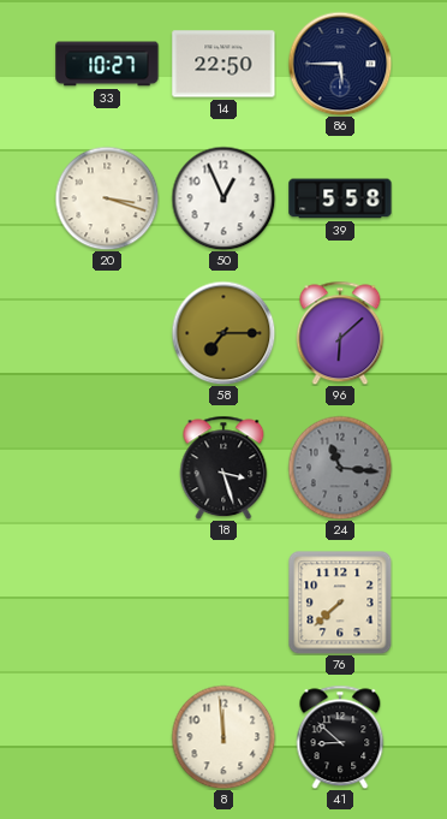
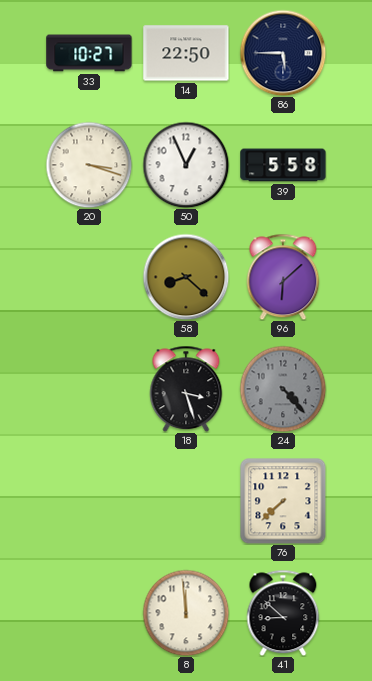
58: 7:15 -> 8:22 (186, 277)
24: 11:16 -> 4:23 (283, 389)
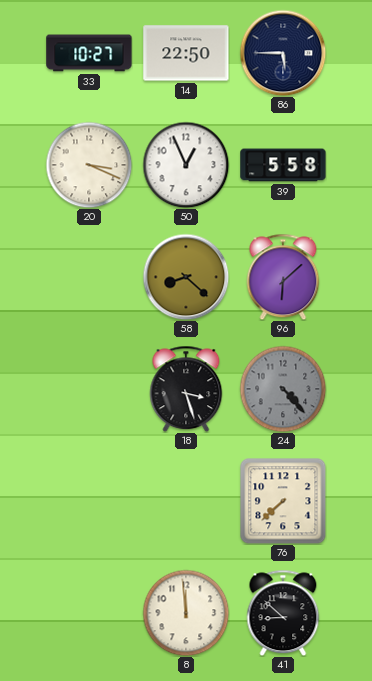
20: 3:18 -> 3:19 (89, 165)
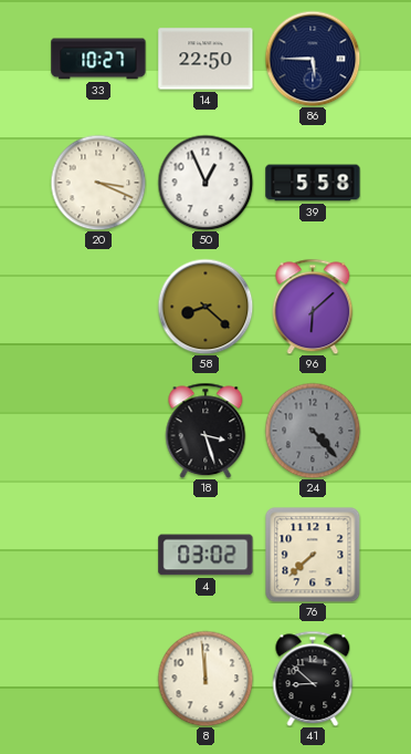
4: none -> 03:02 (205, 555)
